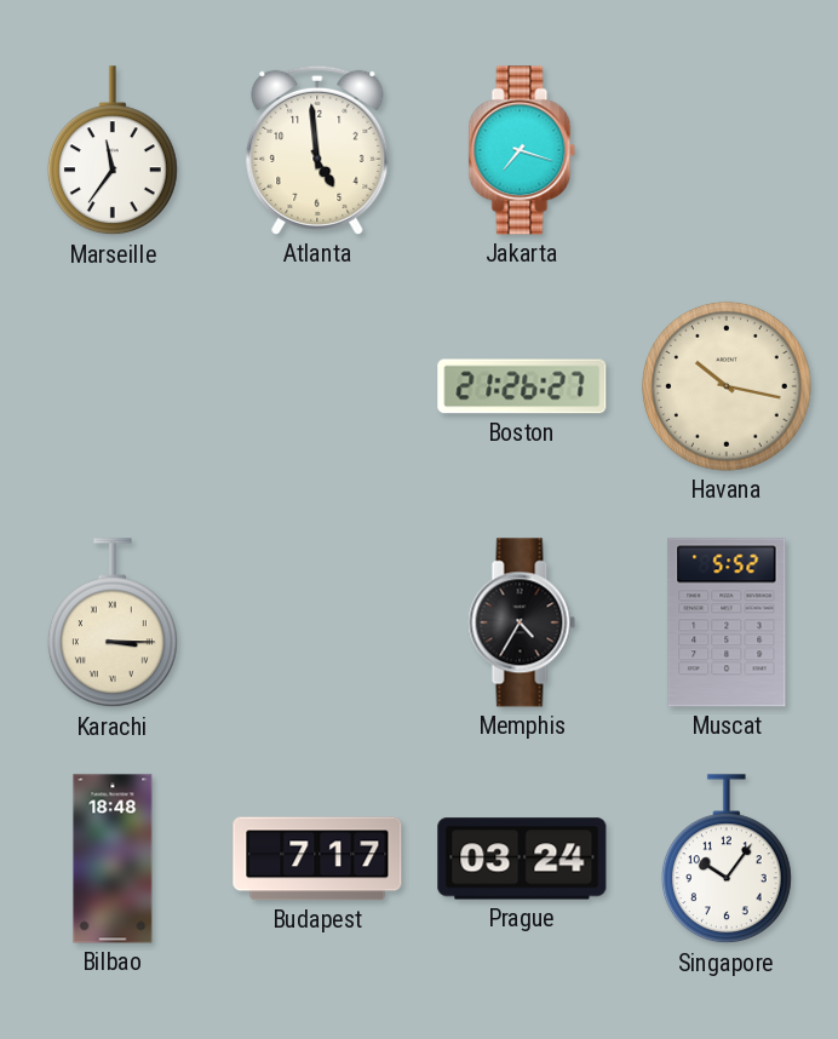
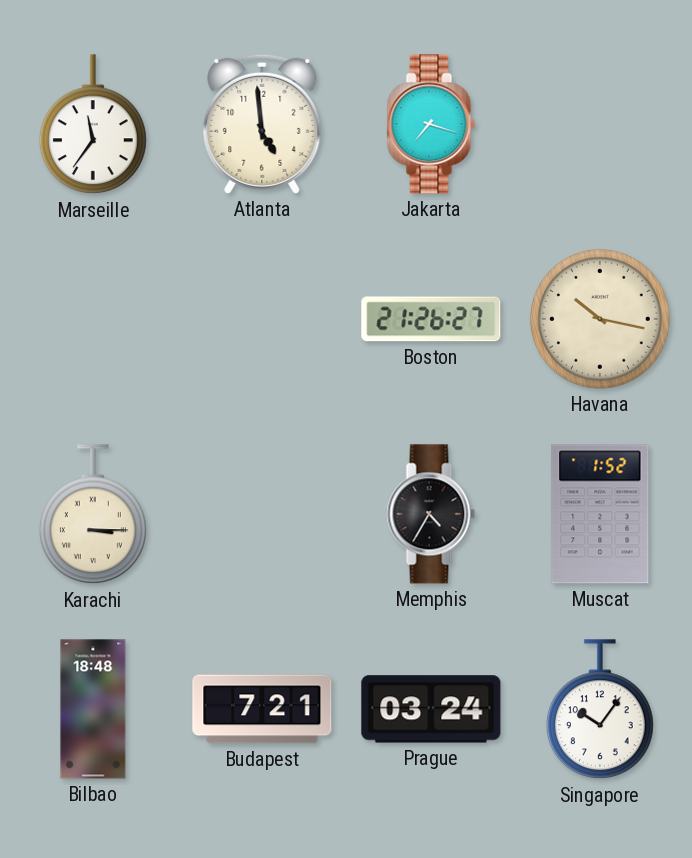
Muscat: 5:52 -> 1:52 (600, 514)
Budapest: 7:17 -> 7:21 (262, 709)
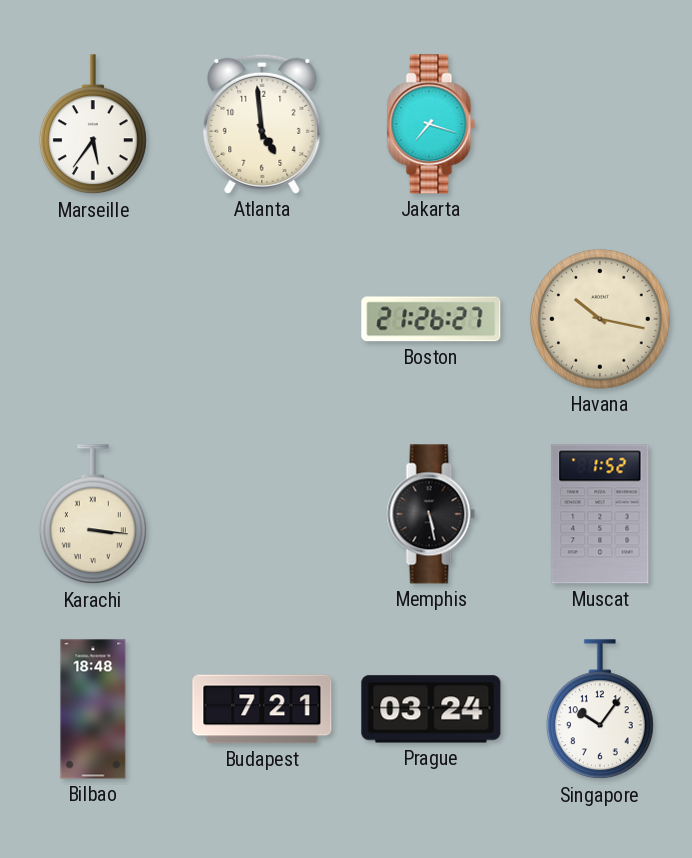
Marseille: 11:36 -> 5:36 (93, 125)
Karachi: 3:15 -> 3:16 (93, 515)
Memphis: 4:35 -> 5:28 (431, 514)
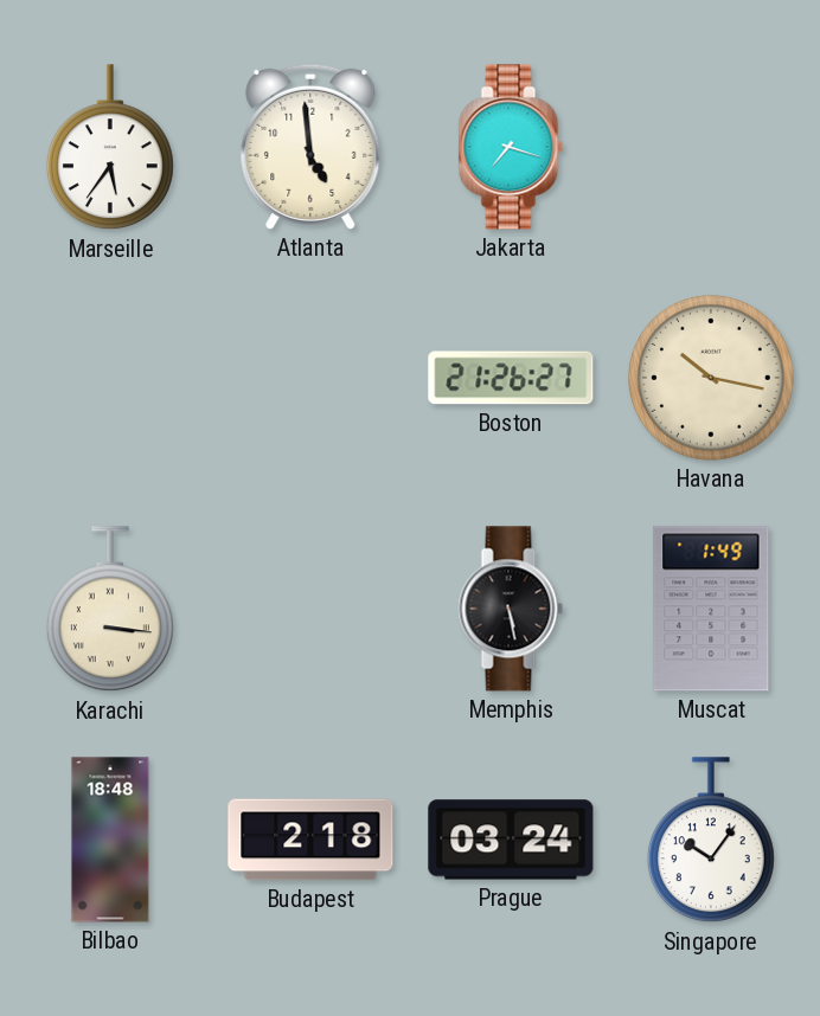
Muscat: 1:52 -> 1:49 (711, 609)
Budapest: 7:21 -> 2:18 (310, 840)
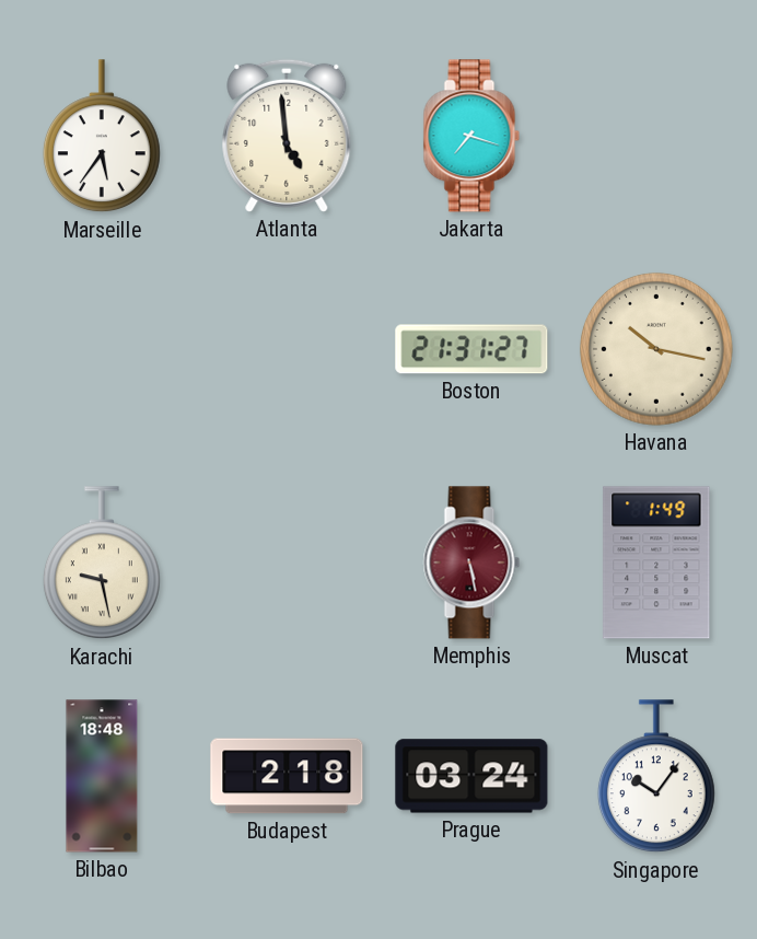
Boston: 21:26 -> 21:31 (471, 349)
Karachi: 3:16 -> 9:28 (102, 564)
Memphis dial: black -> burgundy (471, 563)
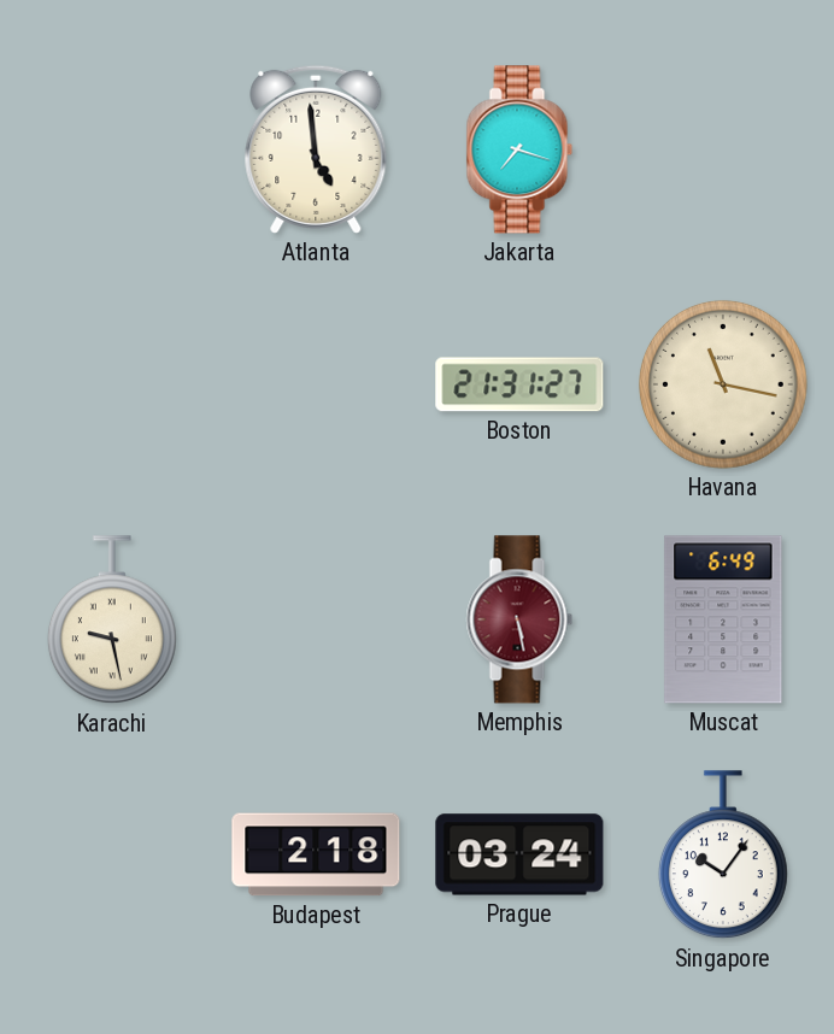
Marseille: 5:36 -> none (102, 137)
Havana: 10:17 -> 11:17 (723, 384)
Muscat: 1:49 -> 6:49 (723, 619)
Bilbao: 18:48 -> none (102, 776)
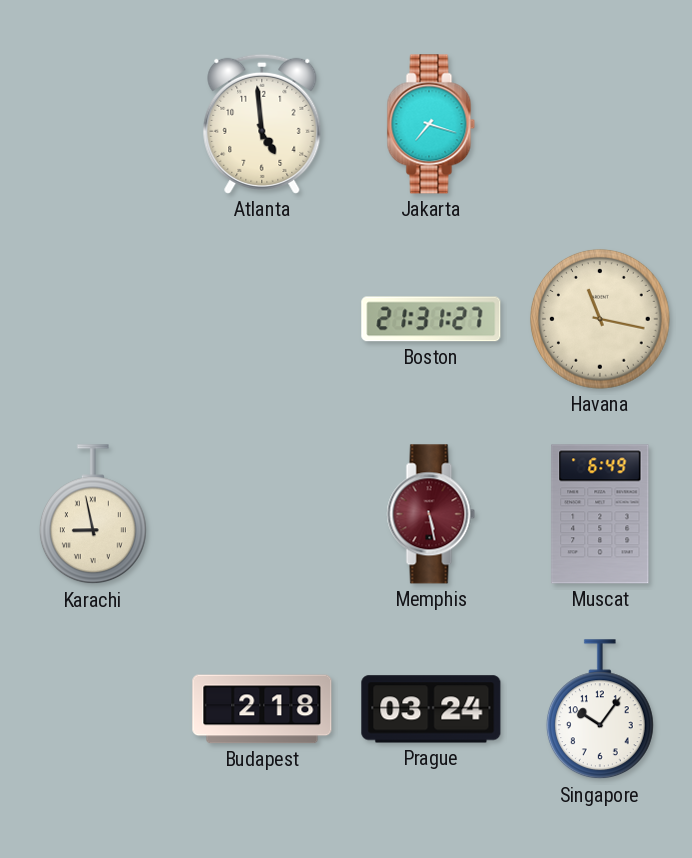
Karachi: 9:28 -> 8:58 (93, 515)
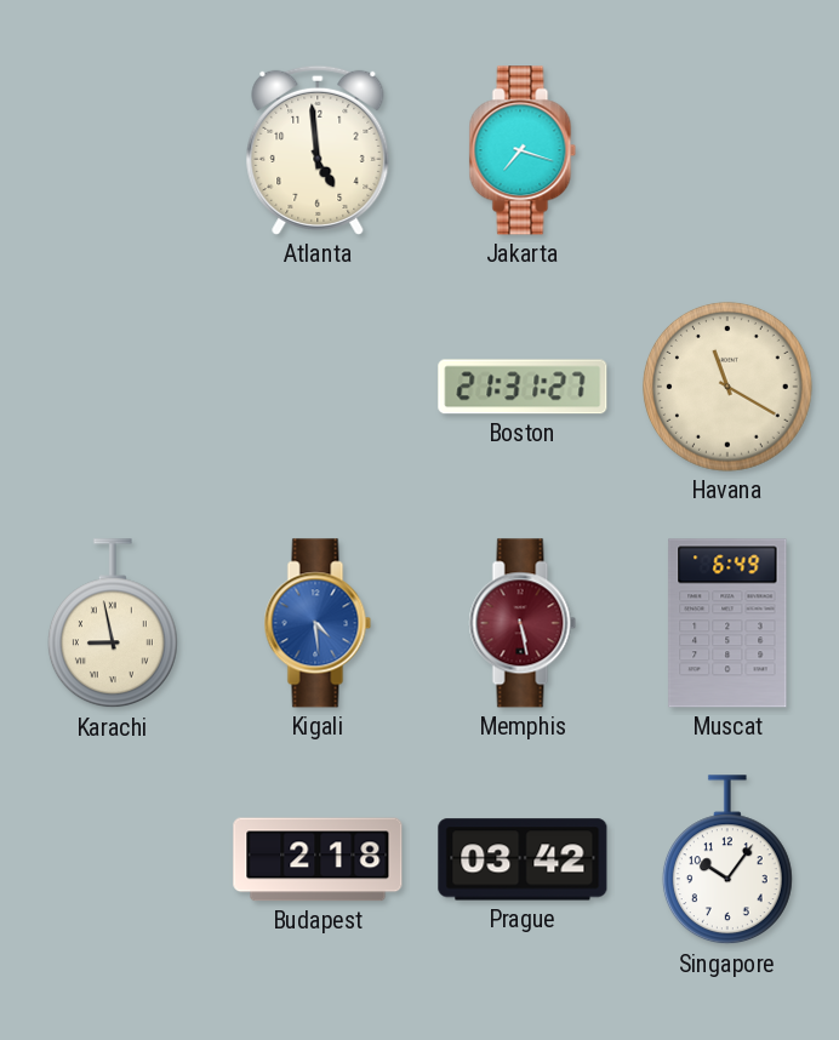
Havana: 11:17 -> 11:20 (727, 387)
Kigali: none -> 4:29 (318, 623)
Prague: 03:24 -> 03:42 (523, 859)
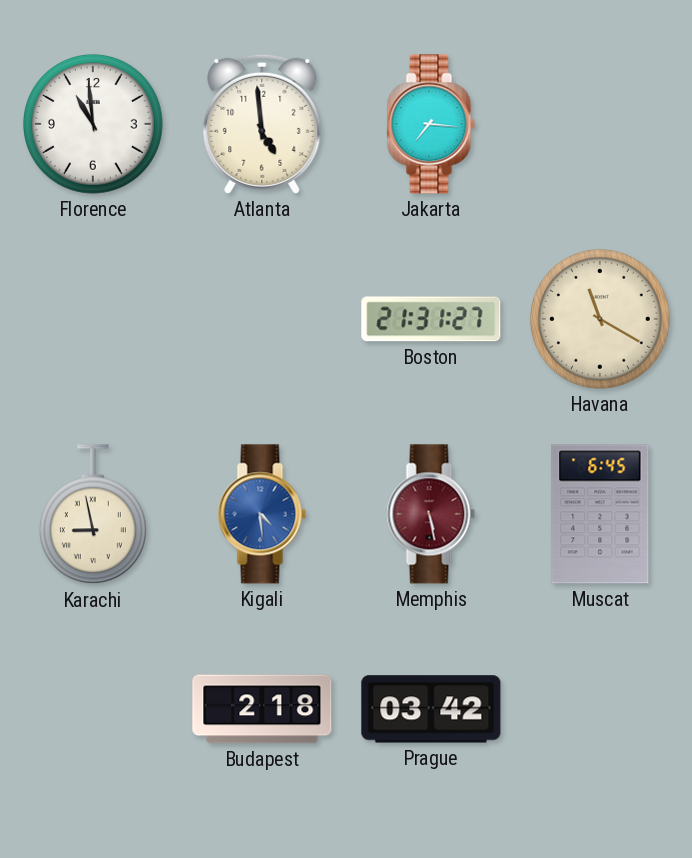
Florence: none -> 10:59 (93, 124)
Jakarta: 7:18 -> 7:16 (431, 124)
Muscat: 6:49 -> 6:45 (600, 514)
Singapore: 10:06 -> none (727, 861)
